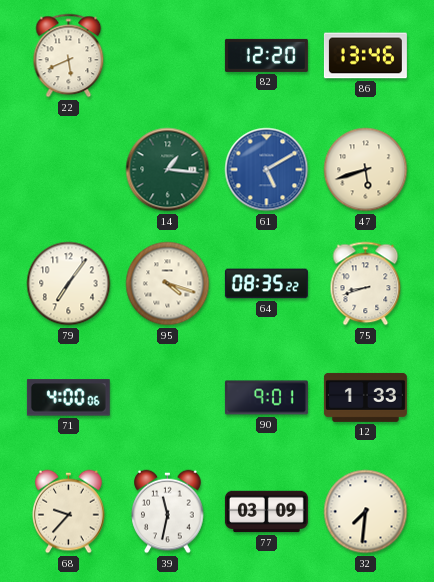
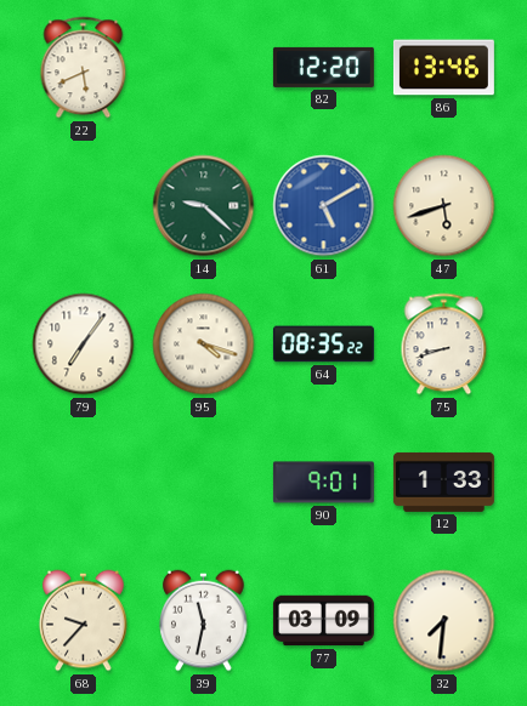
14: 1:16 -> 9:22 (204, 206)
71: 4:00 -> none (68, 398)
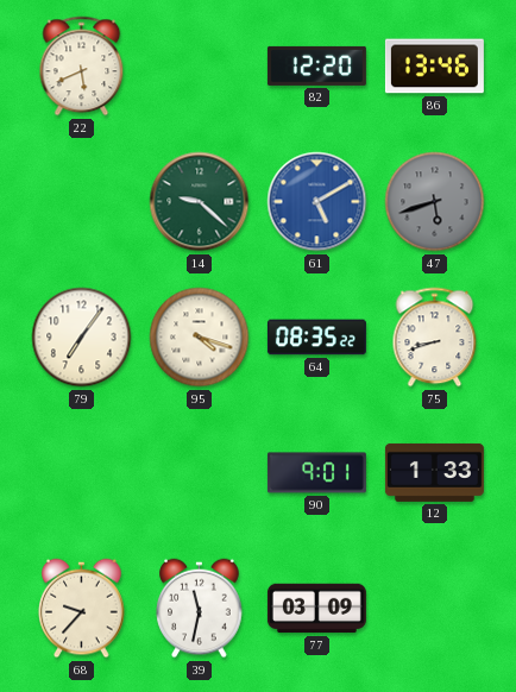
47 dial: cream -> grey (435, 202)
32: 7:31 -> none (444, 621)
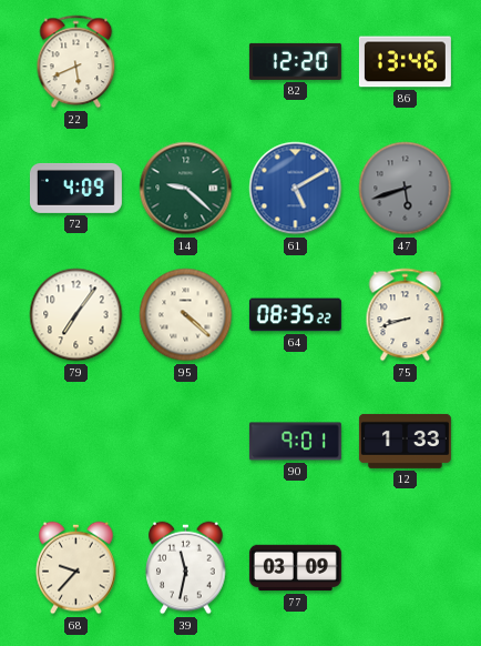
72: none -> 4:09 (75, 188)
95: 4:18 -> 4:22 (186, 315)
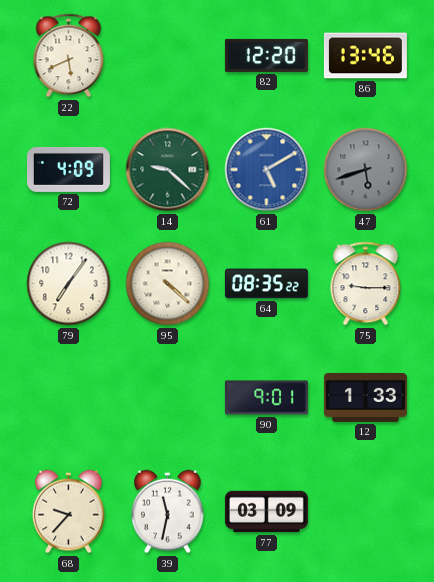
75: 8:42 -> 9:15 (366, 284)
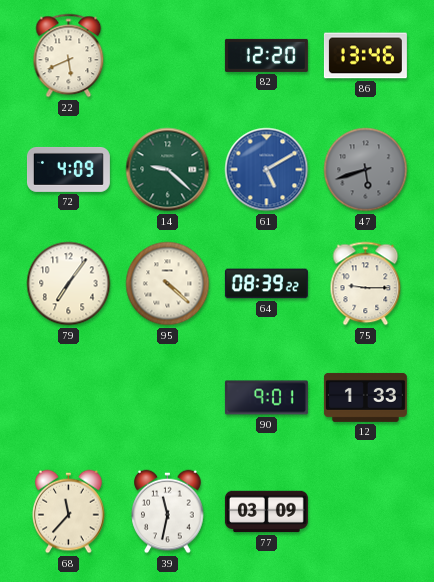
64: 08:35 -> 08:39 (266, 284)
68: 9:37 -> 11:37 (69, 512)
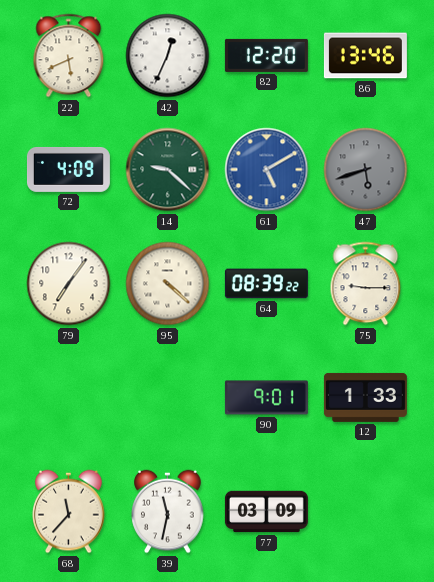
42: none -> 12:34 (168, 56)
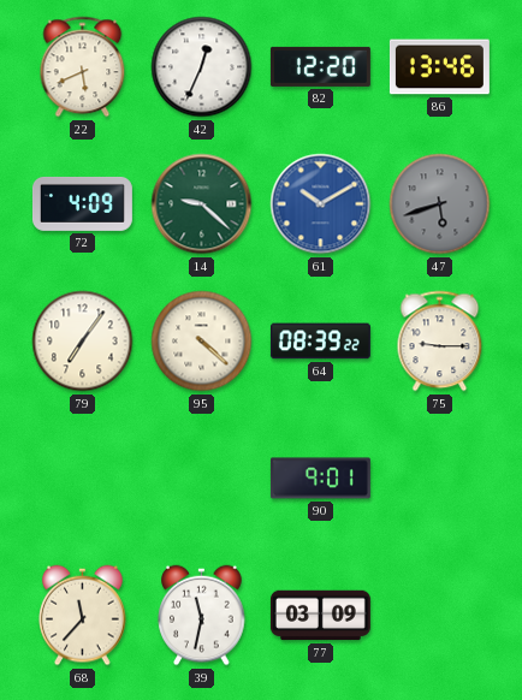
61: 5:10 -> 10:10 (321, 204)
12: 1:33 -> none (365, 397)
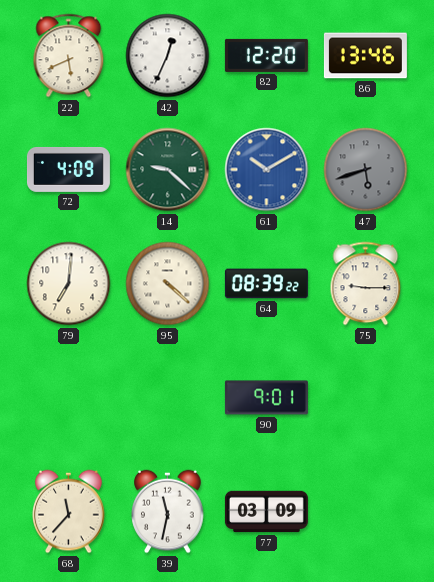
79: 7:06 -> 7:01 (69, 284)
